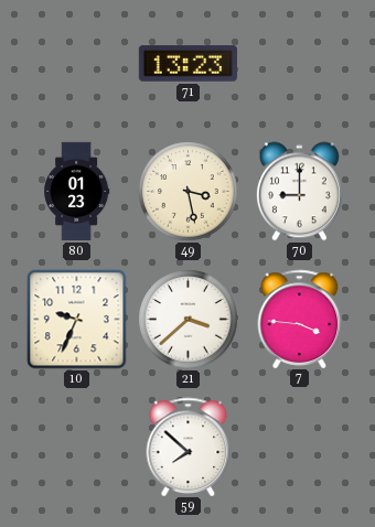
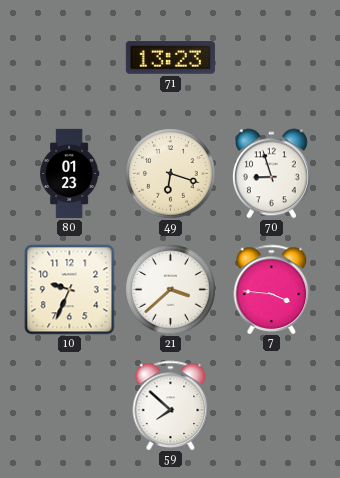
49: 3:28 -> 6:18 (171, 174)
70: 9:00 -> 8:57 (271, 174)
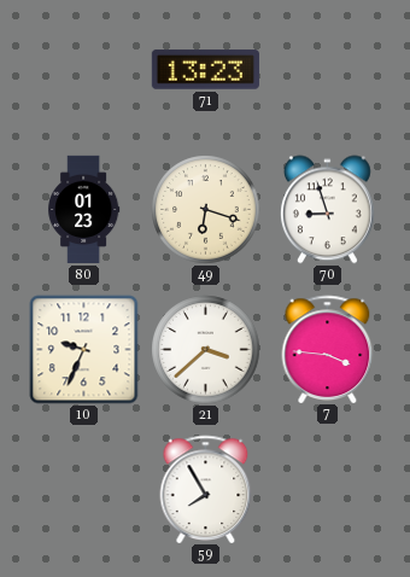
59: 7:52 -> 7:55 (206, 489)
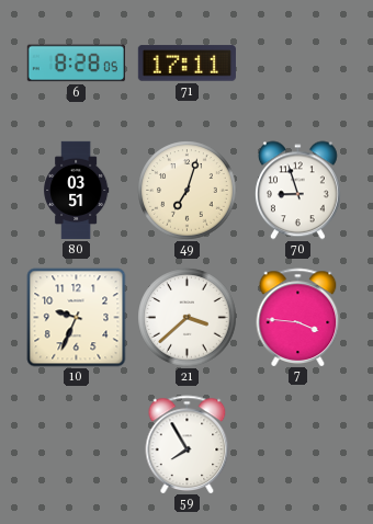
6: none -> 8:28 (76, 64)
71: 13:23 -> 17:11 (187, 64)
80: 01:23 -> 03:51 (77, 191)
49: 6:18 -> 7:03 (188, 191)
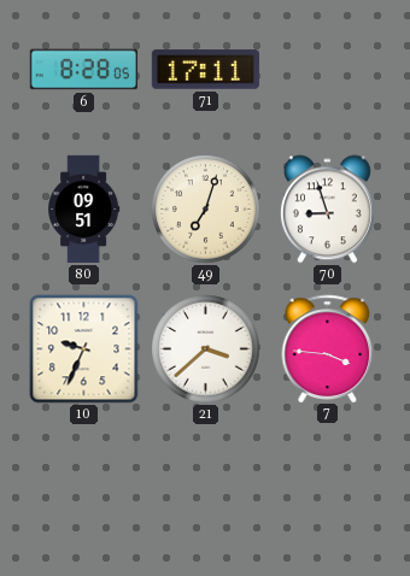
80: 03:51 -> 09:51 (84, 210)
59: 7:55 -> none (188, 444)
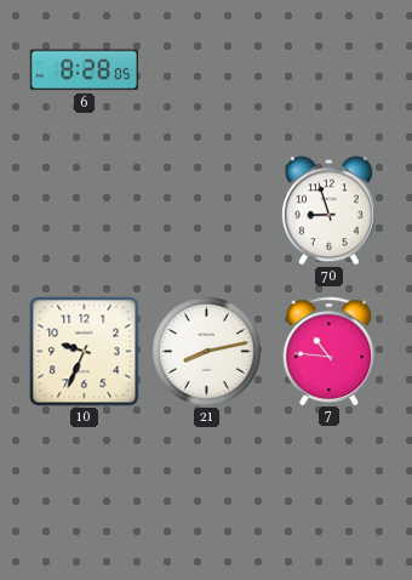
71: 17:11 -> none (205, 70)
80: 09:51 -> none (84, 210)
49: 7:03 -> none (206, 210)
21: 3:38 -> 8:13 (207, 352)
7: 3:46 -> 10:46 (330, 351)
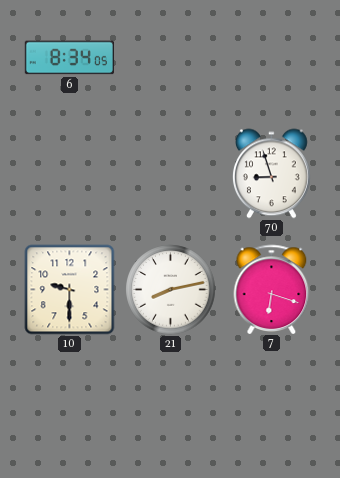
6: 8:28 -> 8:34 (69, 58)
10: 9:34 -> 9:30 (70, 290)
7: 10:46 -> 6:18 (272, 289)
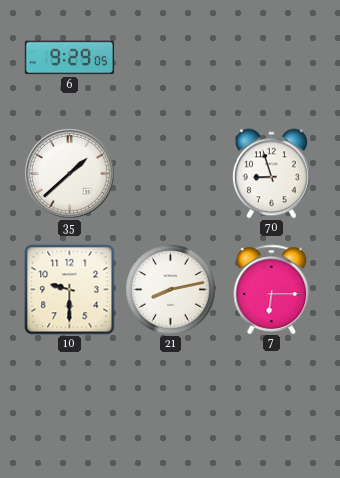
6: 8:34 -> 9:29 (69, 58)
35: none -> 1:38 (70, 174)
7: 6:18 -> 6:15 (272, 289)
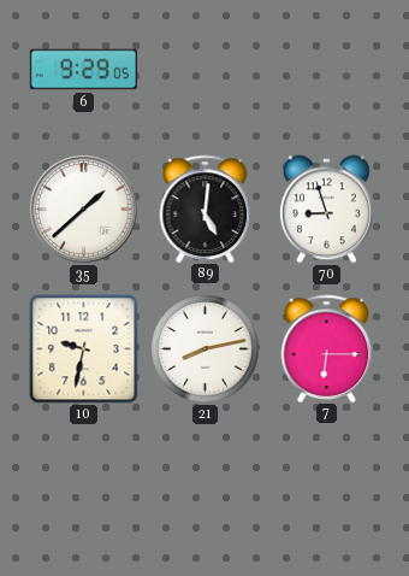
89: none -> 5:01 (206, 208)
10: 9:30 -> 9:32 (84, 349)
